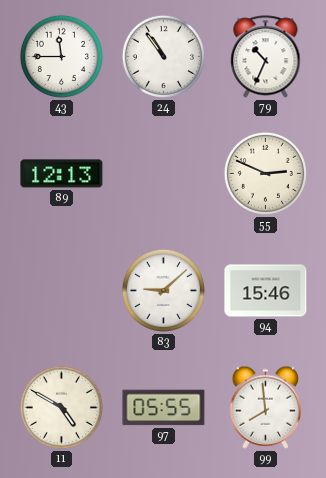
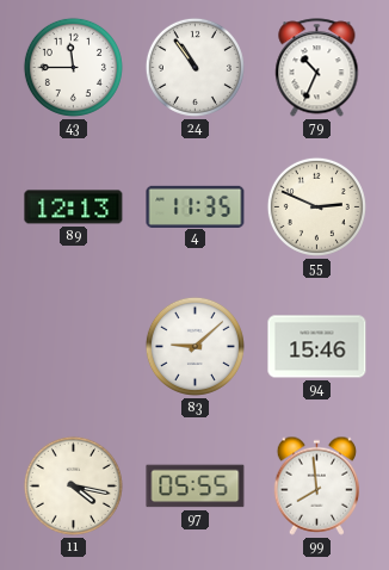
4: none -> 11:35 (196, 206)
11: 4:50 -> 4:17 (73, 485)
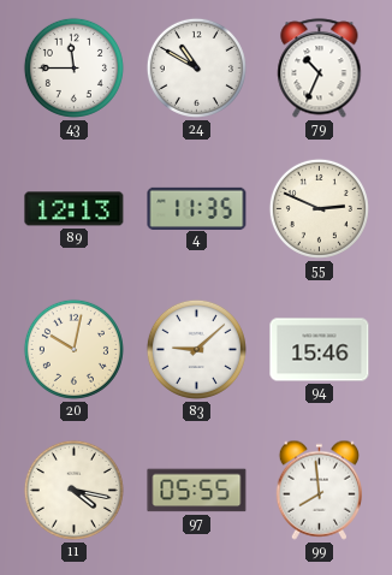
24: 10:54 -> 10:50 (196, 67)
20: none -> 10:02 (73, 349)
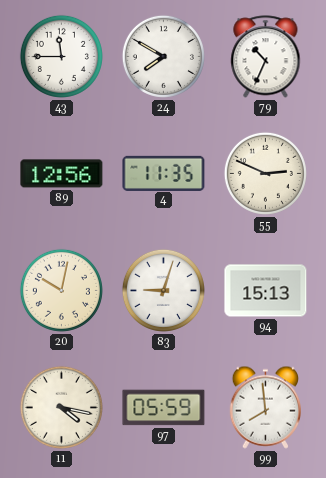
24: 10:50 -> 7:50 (163, 56)
89: 12:13 -> 12:56 (62, 174)
83: 9:08 -> 9:03 (163, 290)
94: 15:46 -> 15:13 (266, 291)
97: 05:55 -> 05:59 (164, 408)
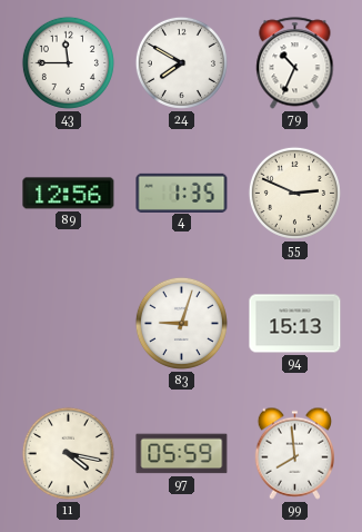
4: 11:35 -> 1:35 (182, 193)
20: 10:02 -> none (61, 290)
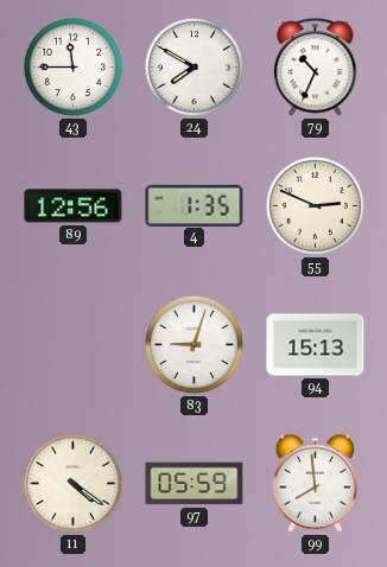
11: 4:17 -> 4:21 (72, 483)
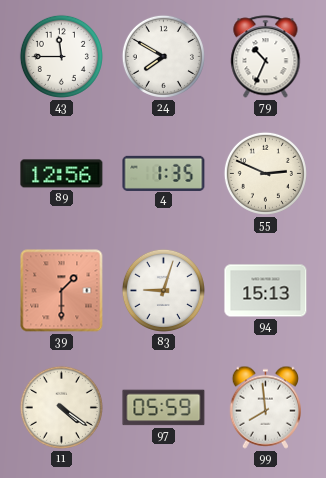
39: none -> 1:30 (62, 291)
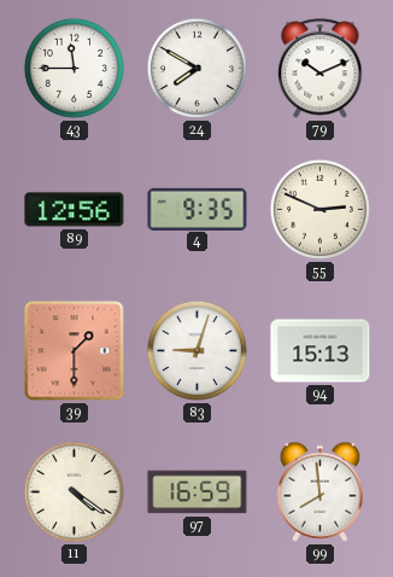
79: 10:34 -> 10:11 (321, 69)
4: 1:35 -> 9:35 (198, 209)
97: 05:59 -> 16:59 (198, 493)
